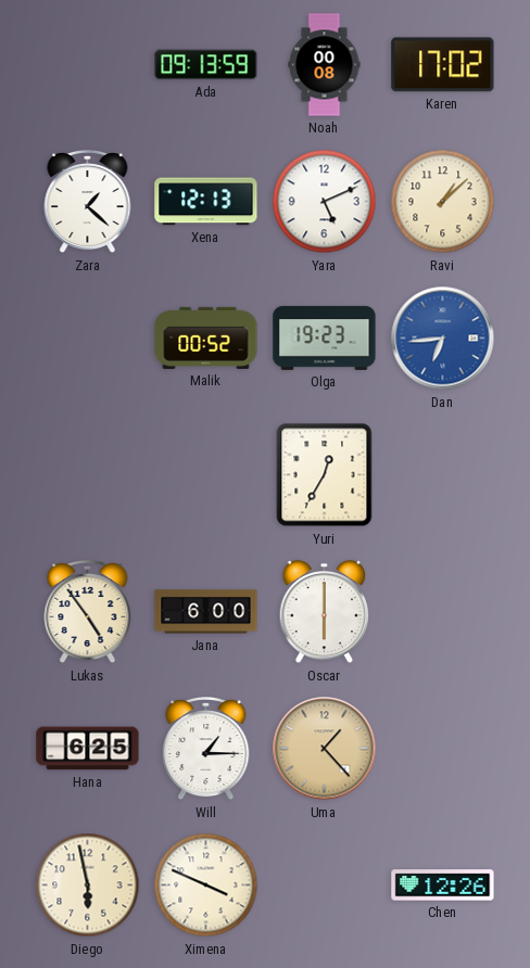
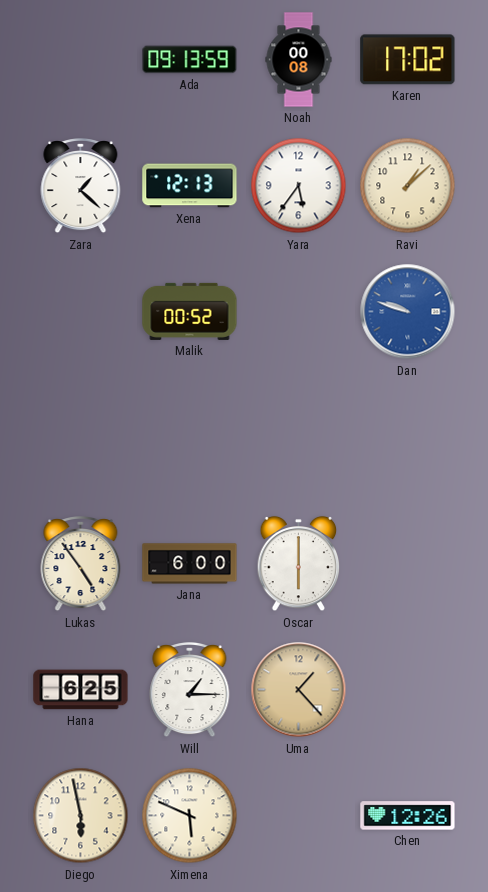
Yara: 5:11 -> 5:36 (299, 186)
Olga: 19:23 -> none (325, 337)
Dan: 6:44 -> 9:48 (408, 312)
Yuri: 12:35 -> none (325, 475)
Ximena: 3:49 -> 5:49 (190, 816)
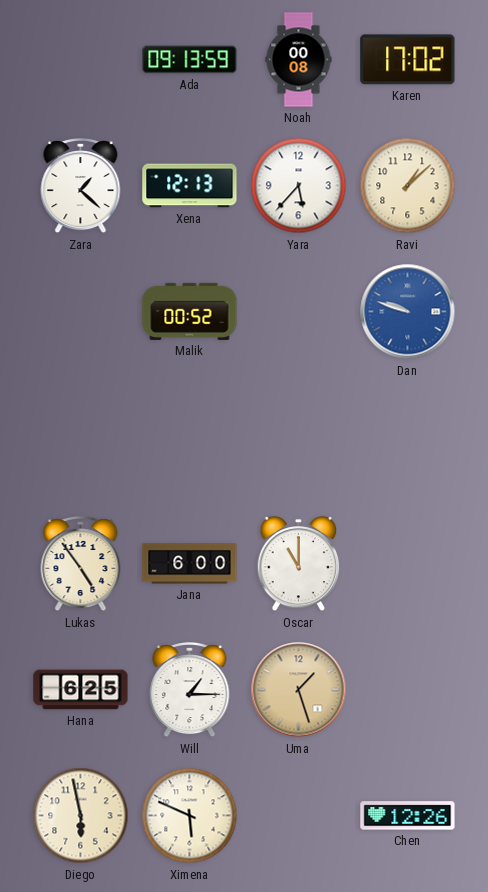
Yara: 5:36 -> 5:37 (299, 186)
Oscar: 6:00 -> 11:00 (299, 564)
Uma: 1:23 -> 1:27 (299, 690)
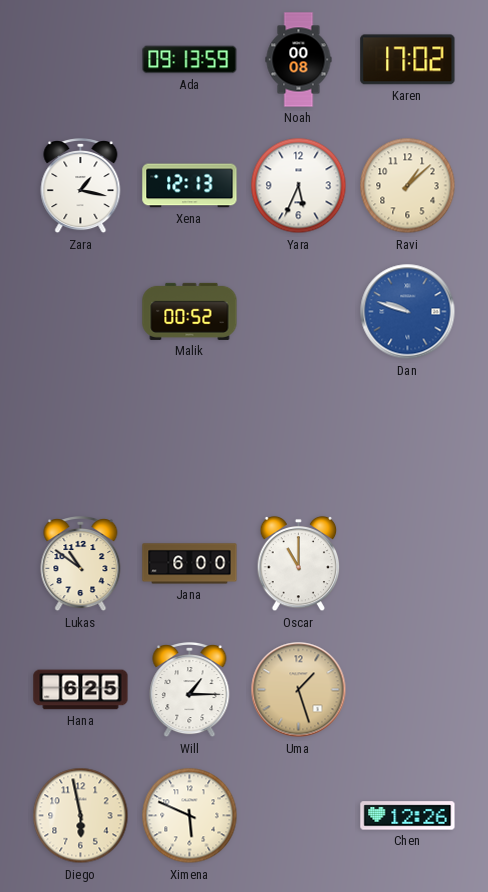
Zara: 1:22 -> 1:17 (81, 187)
Yara: 5:37 -> 5:34 (299, 186)
Lukas: 4:54 -> 10:51 (81, 565)
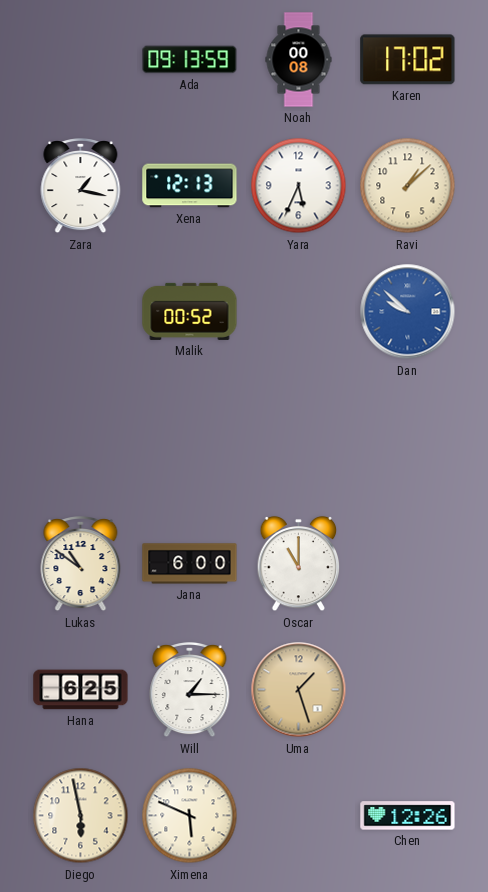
Dan: 9:48 -> 9:52 (408, 312)
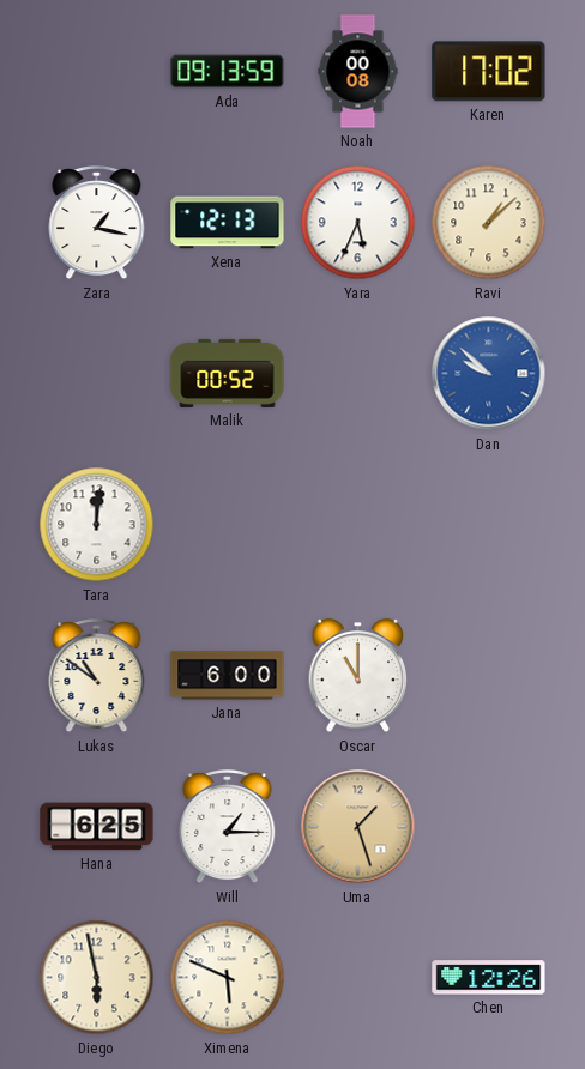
Tara: none -> 12:01 (97, 525)
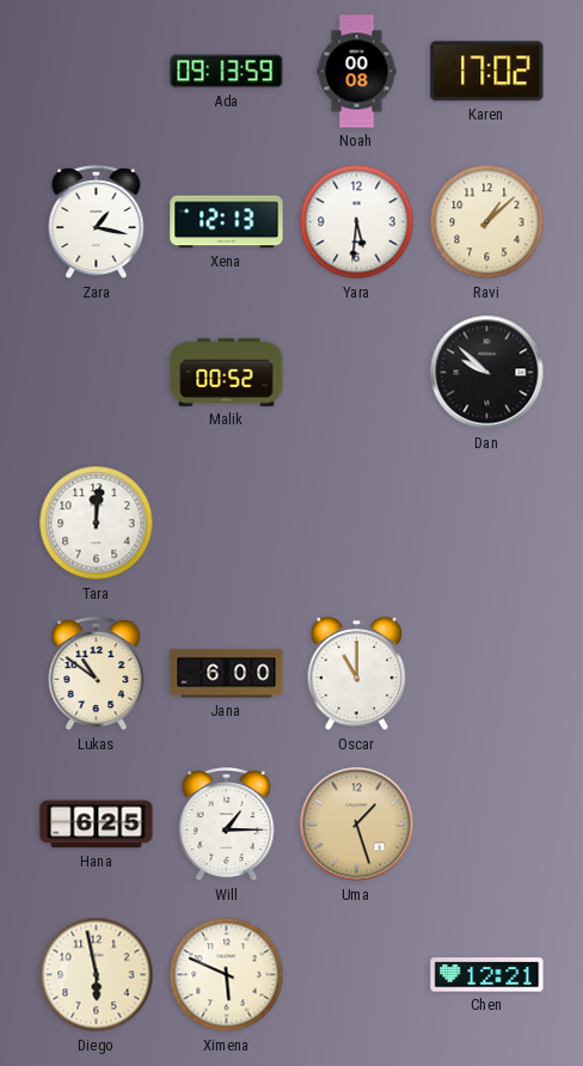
Yara: 5:34 -> 5:31 (357, 222)
Dan dial: blue -> black (487, 373)
Chen: 12:26 -> 12:21 (487, 975)
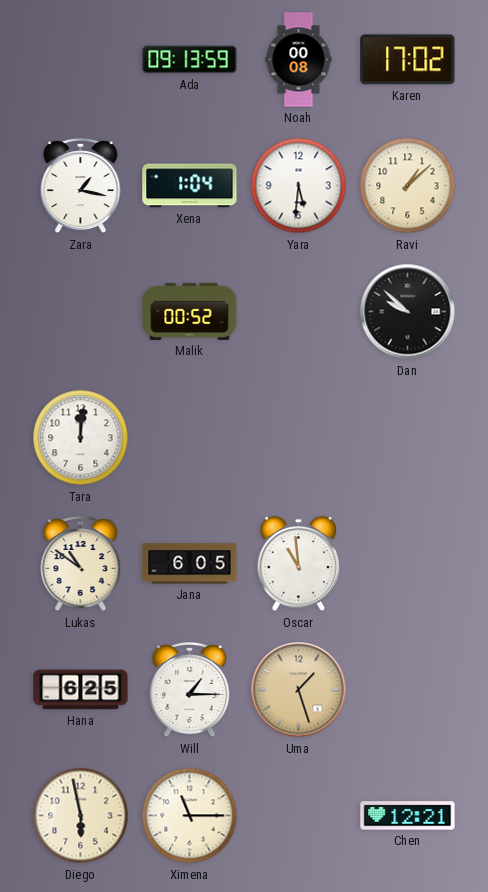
Xena: 12:13 -> 1:04 (190, 186)
Jana: 6:00 -> 6:05 (190, 564)
Oscar: 11:00 -> 10:59 (299, 564)
Ximena: 5:49 -> 11:15 (190, 816)
